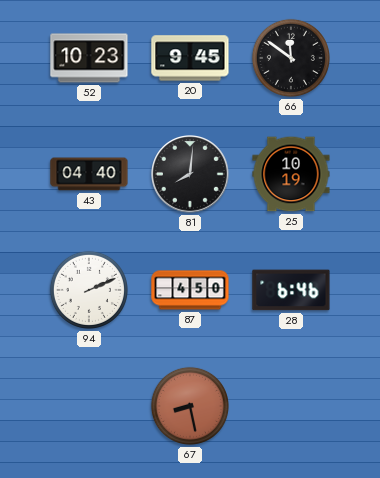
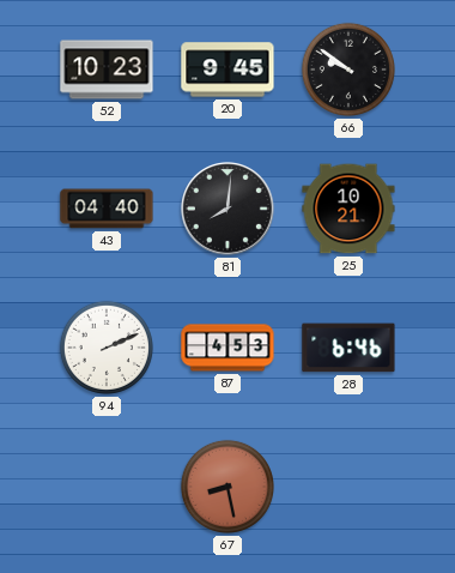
66: 11:51 -> 9:51 (348, 70)
25: 10:19 -> 10:21 (348, 209)
87: 4:50 -> 4:53 (227, 348)
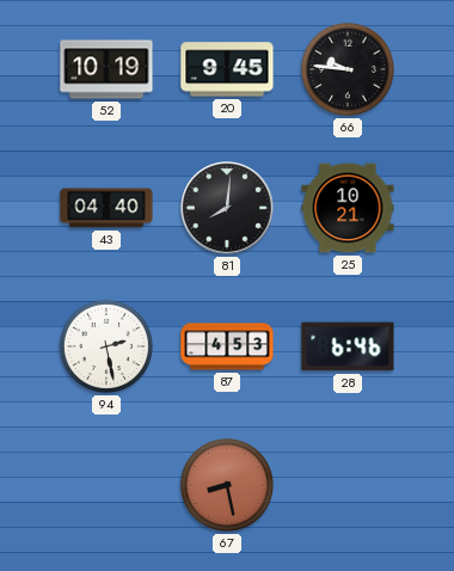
52: 10:23 -> 10:19 (106, 69)
66: 9:51 -> 9:46 (348, 69)
94: 2:11 -> 2:28 (106, 346)
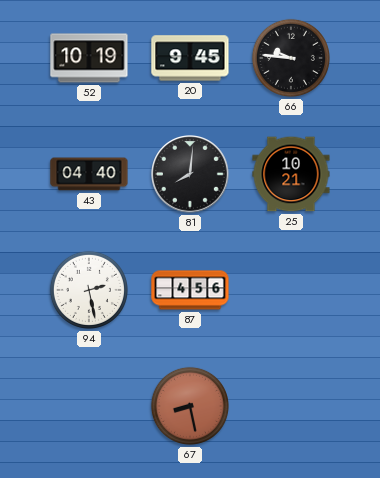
87: 4:53 -> 4:56 (190, 290)
28: 6:46 -> none (348, 346)
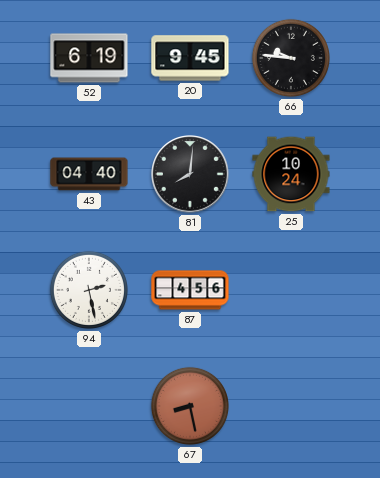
52: 10:19 -> 6:19 (89, 58)
25: 10:21 -> 10:24 (291, 174)
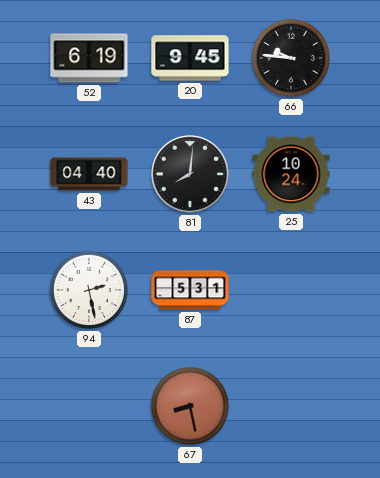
87: 4:56 -> 5:31 (190, 290)
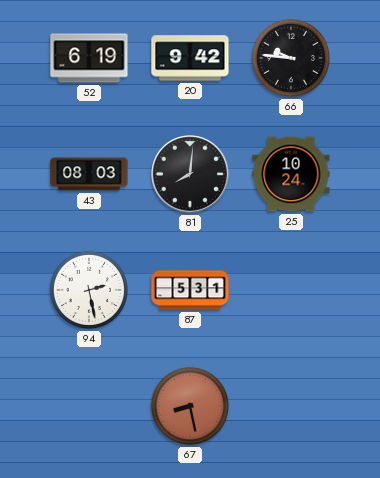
20: 9:45 -> 9:42 (190, 58)
43: 04:40 -> 08:03 (89, 174)
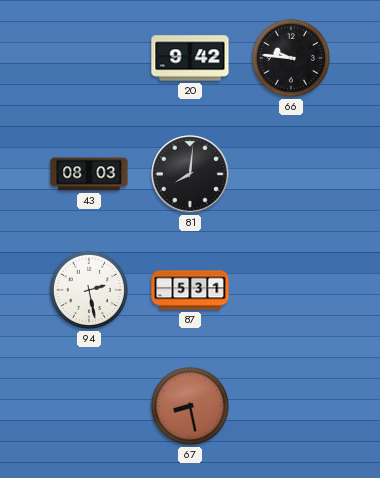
52: 6:19 -> none (89, 58)
25: 10:24 -> none (291, 174)
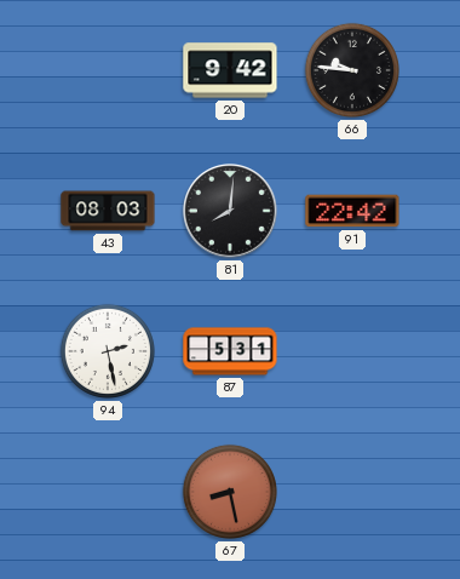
91: none -> 22:42 (352, 211)
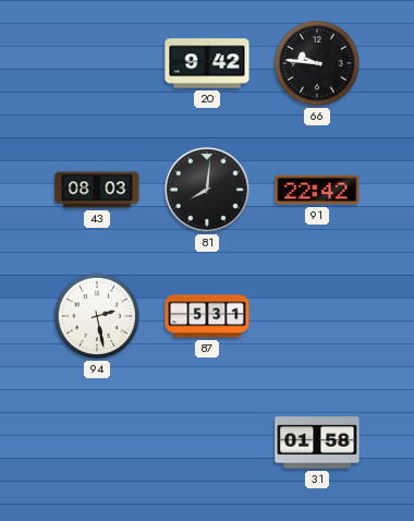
67: 8:28 -> none (230, 492)
31: none -> 01:58 (317, 443)
